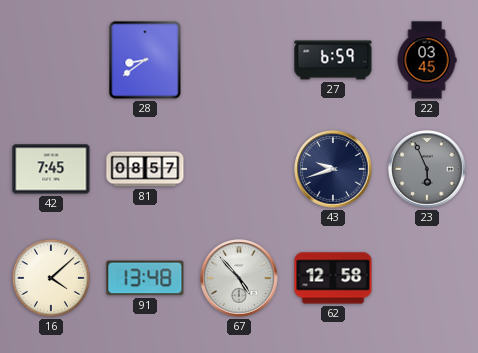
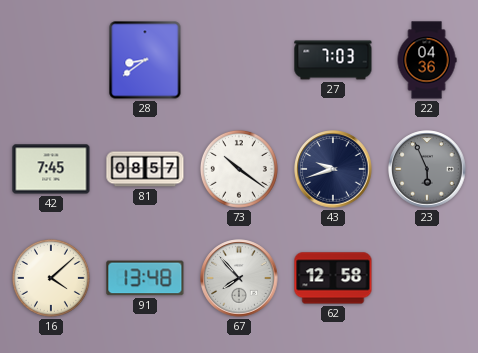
27: 6:59 -> 7:03 (333, 60)
22: 03:45 -> 04:36 (427, 60)
73: none -> 10:21 (239, 169)
67: 4:53 -> 7:53 (239, 278)
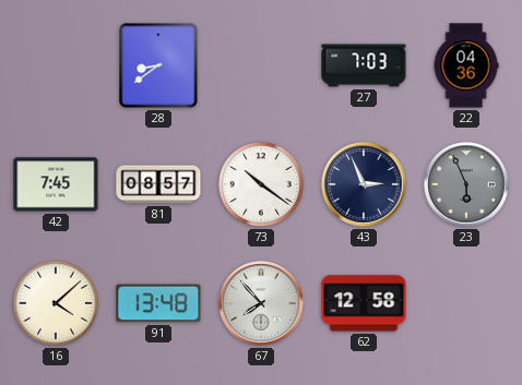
43: 9:42 -> 2:56 (364, 184)
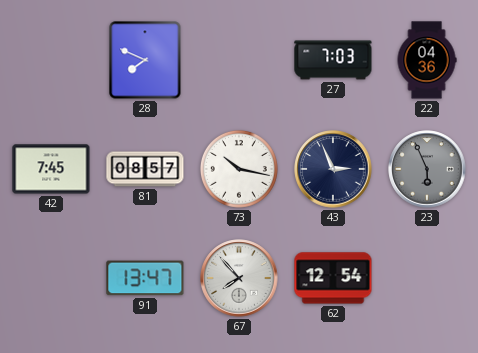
28: 8:39 -> 7:49 (145, 60)
73: 10:21 -> 10:17 (239, 169)
16: 4:08 -> none (56, 303)
91: 13:48 -> 13:47 (145, 278)
62: 12:58 -> 12:54 (333, 278)
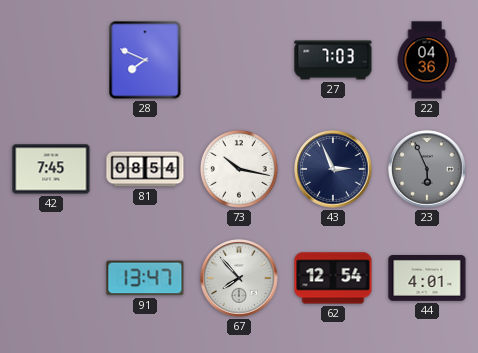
81: 08:57 -> 08:54 (145, 169)
44: none -> 4:01 (427, 279)
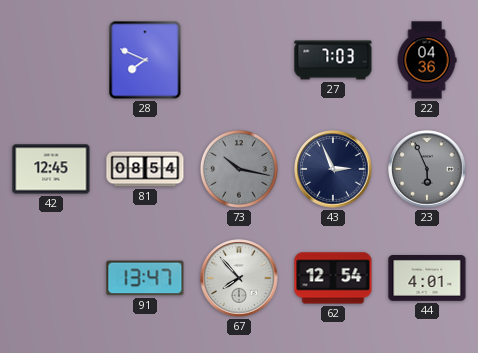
42: 7:45 -> 12:45 (51, 169)
73 dial: white -> grey (239, 169)
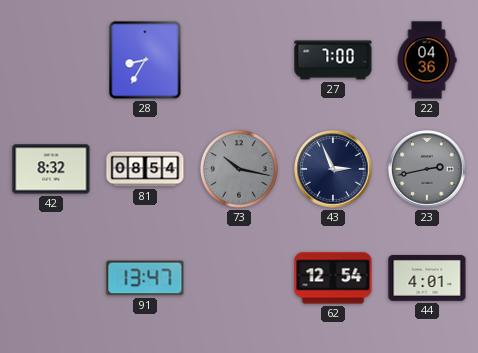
28: 7:49 -> 8:35 (145, 60)
27: 7:03 -> 7:00 (333, 60)
42: 12:45 -> 8:32 (51, 169)
23: 5:56 -> 2:43 (427, 169)
67: 7:53 -> none (239, 278)
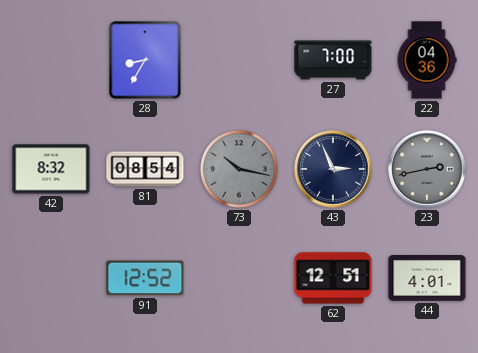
91: 13:47 -> 12:52 (145, 278)
62: 12:54 -> 12:51 (333, 278)
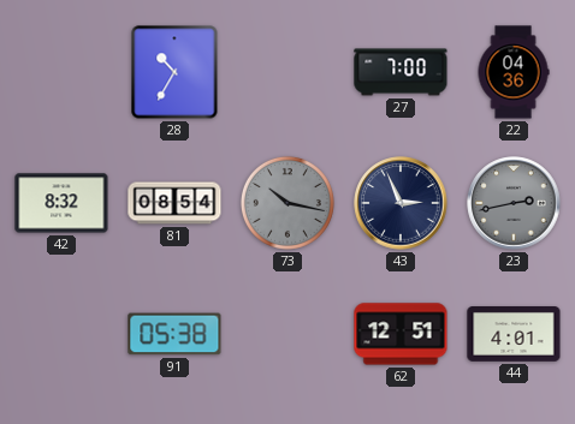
28: 8:35 -> 10:35 (174, 72)
91: 12:52 -> 05:38 (174, 334)
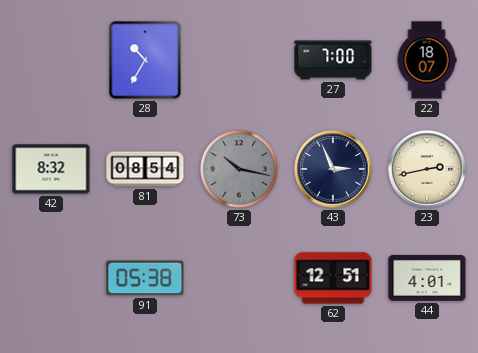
22: 04:36 -> 18:07 (427, 60)
23 dial: grey -> cream (427, 169)
